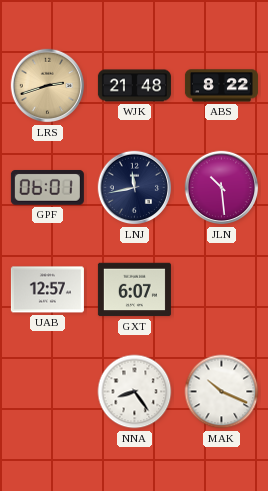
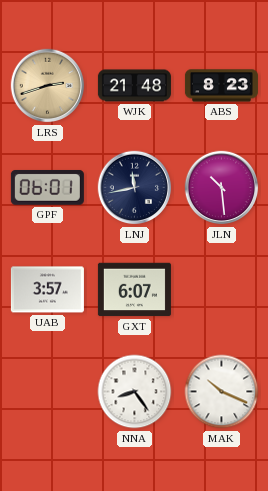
ABS: 8:22 -> 8:23 (221, 86)
UAB: 12:57 -> 3:57 (47, 290)
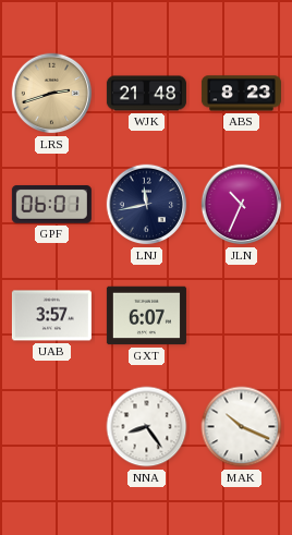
JLN: 10:29 -> 10:34 (242, 205)
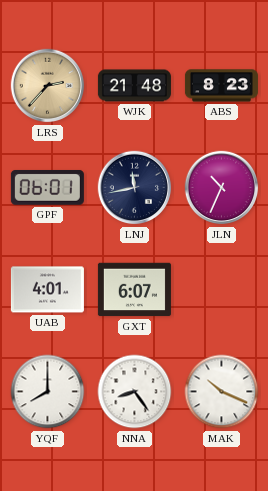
LRS: 2:42 -> 2:37 (48, 86)
UAB: 3:57 -> 4:01 (47, 290)
YQF: none -> 8:00 (48, 392)
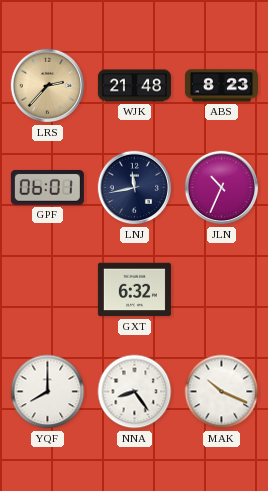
UAB: 4:01 -> none (47, 290)
GXT: 6:07 -> 6:32 (134, 290)
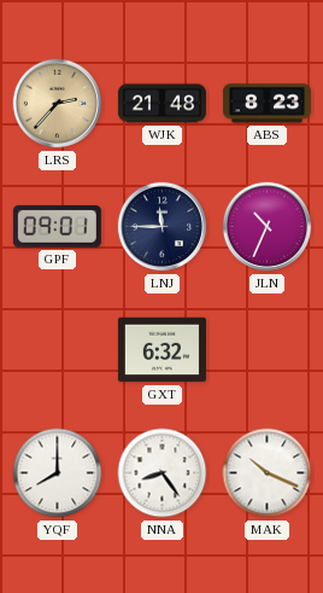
GPF: 06:01 -> 09:01 (57, 227)
LNJ: 11:43 -> 11:45 (163, 227)
